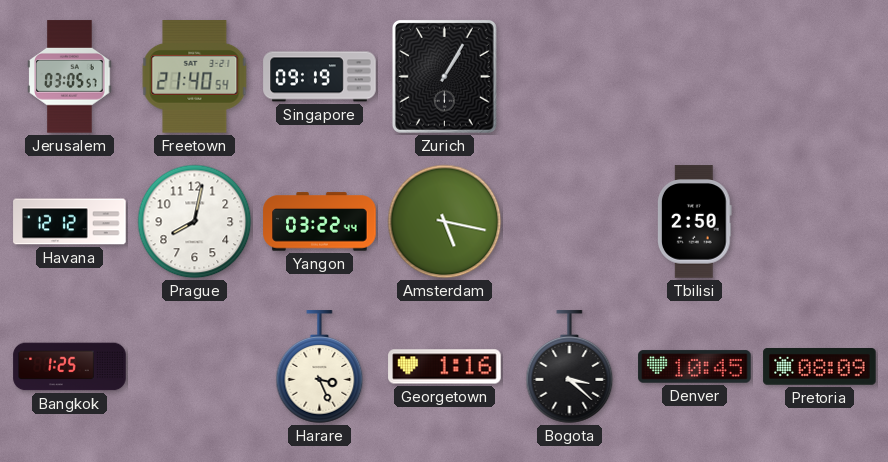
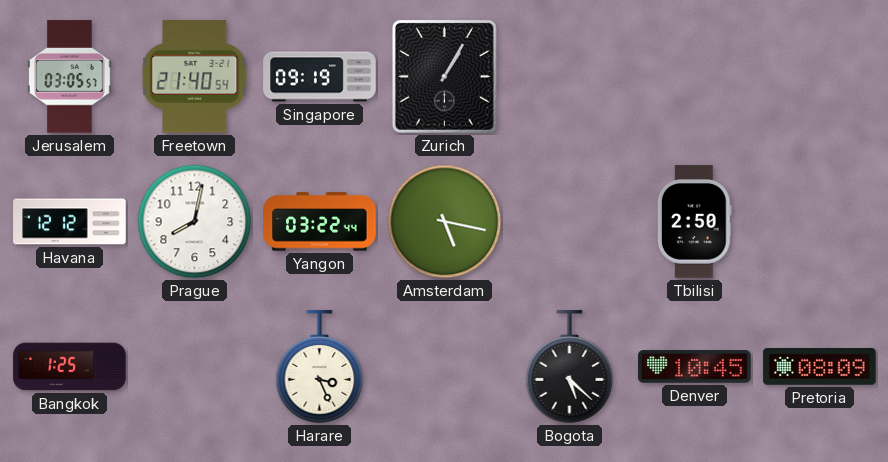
Georgetown: 1:16 -> none (445, 367)
Bogota: 3:22 -> 5:22 (570, 367)
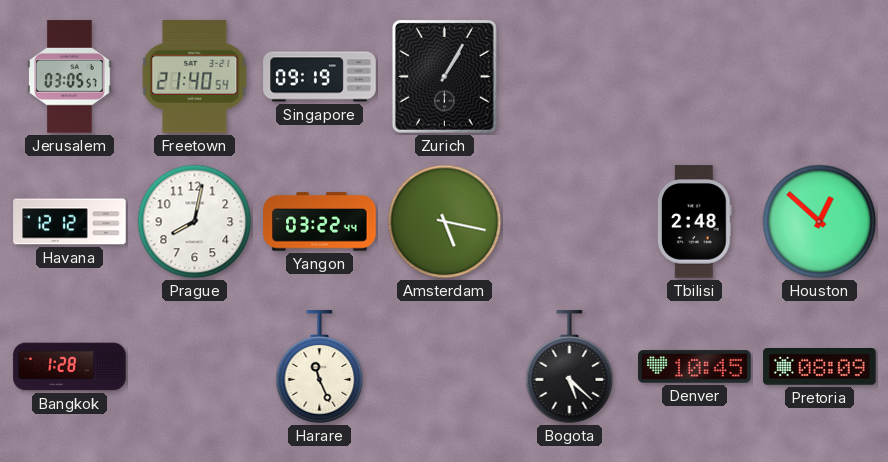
Tbilisi: 2:50 -> 2:48 (695, 222)
Houston: none -> 12:52 (820, 222)
Bangkok: 1:25 -> 1:28 (70, 367)
Harare: 3:26 -> 11:26 (320, 367)
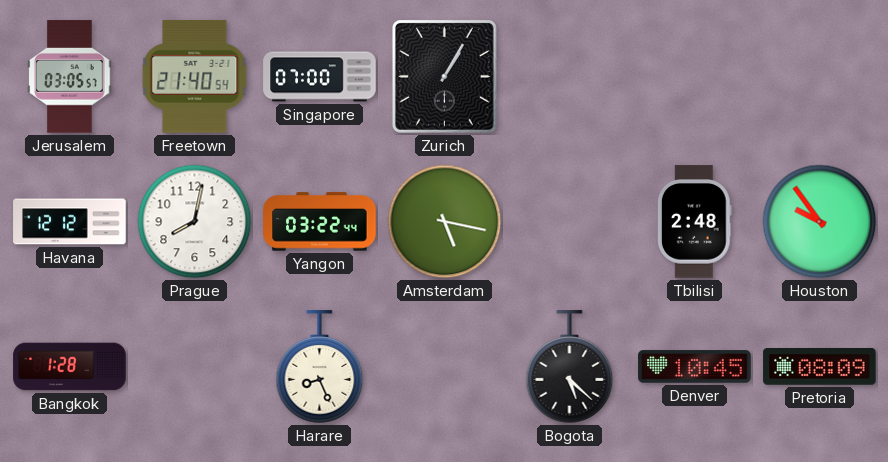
Singapore: 09:19 -> 07:00 (320, 77)
Houston: 12:52 -> 9:54 (820, 222)
Harare: 11:26 -> 8:26 (320, 367)
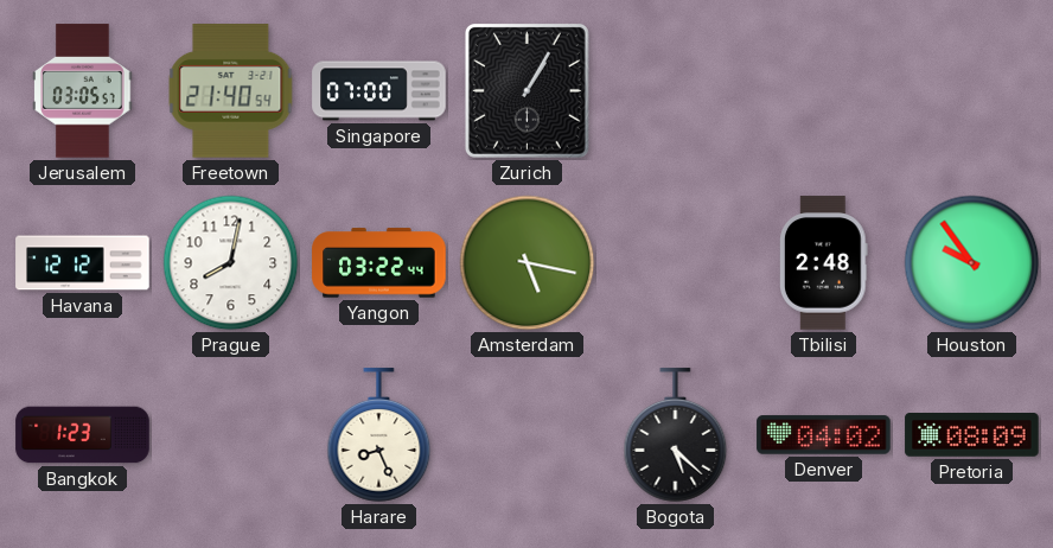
Bangkok: 1:28 -> 1:23 (83, 435)
Denver: 10:45 -> 04:02 (824, 435)
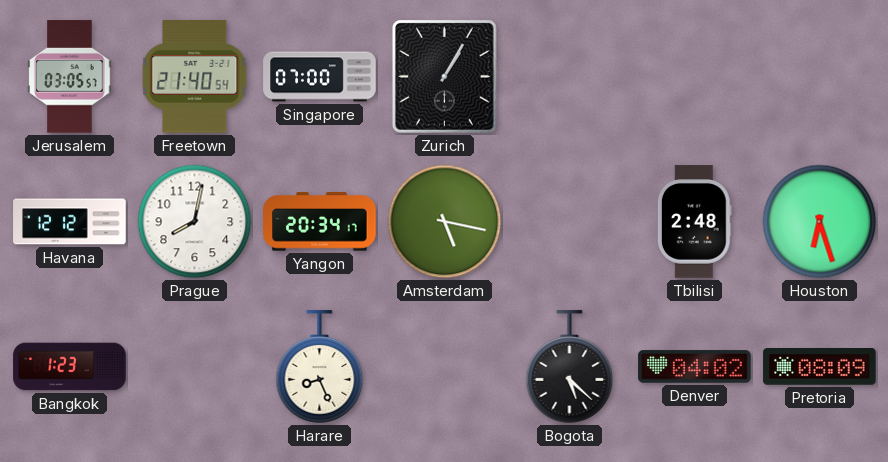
Yangon: 03:22 -> 20:34 (320, 222)
Houston: 9:54 -> 6:27 (820, 222)
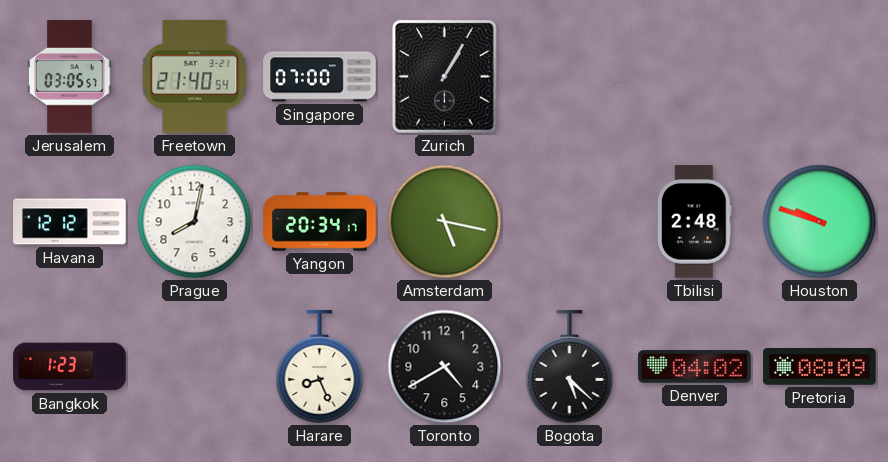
Houston: 6:27 -> 9:48 (820, 222)
Toronto: none -> 4:40 (445, 367)
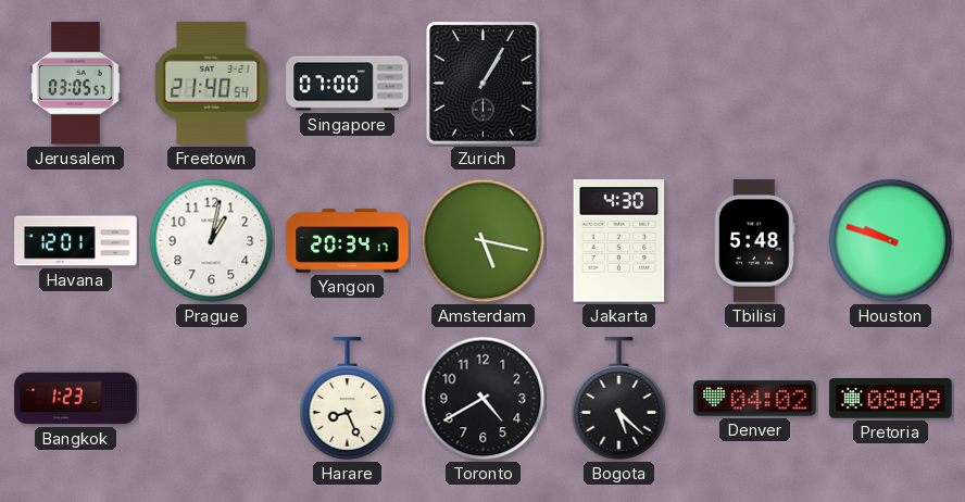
Havana: 12:12 -> 12:01 (76, 241)
Prague: 8:02 -> 1:02 (212, 241)
Jakarta: none -> 4:30 (619, 241)
Tbilisi: 2:48 -> 5:48 (755, 241)
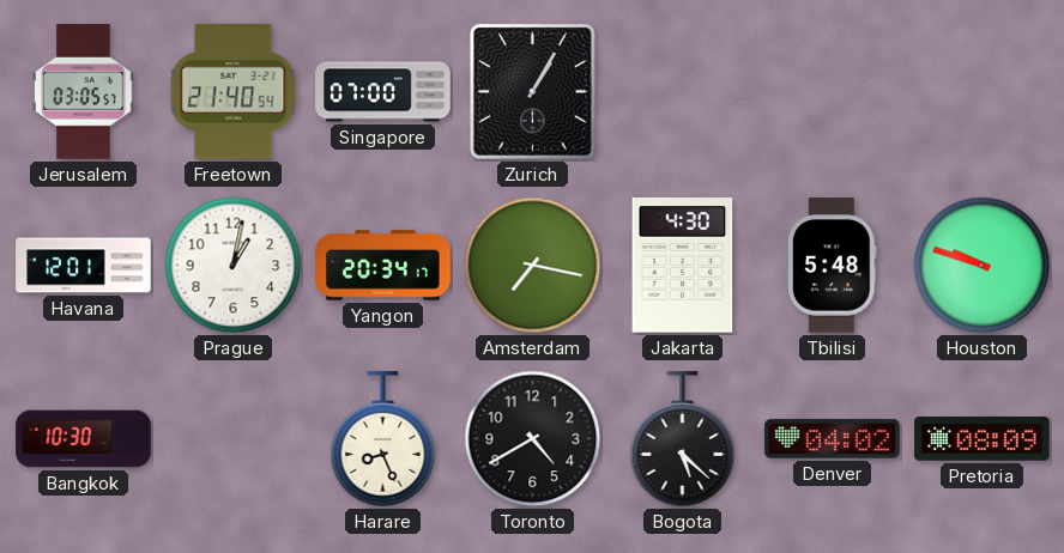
Amsterdam: 5:17 -> 7:17 (533, 266)
Bangkok: 1:23 -> 10:30 (84, 439)
